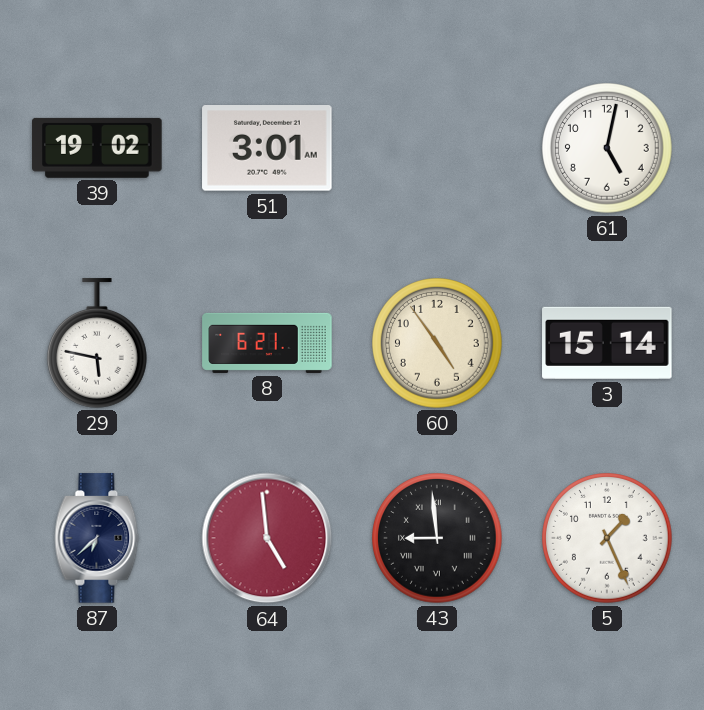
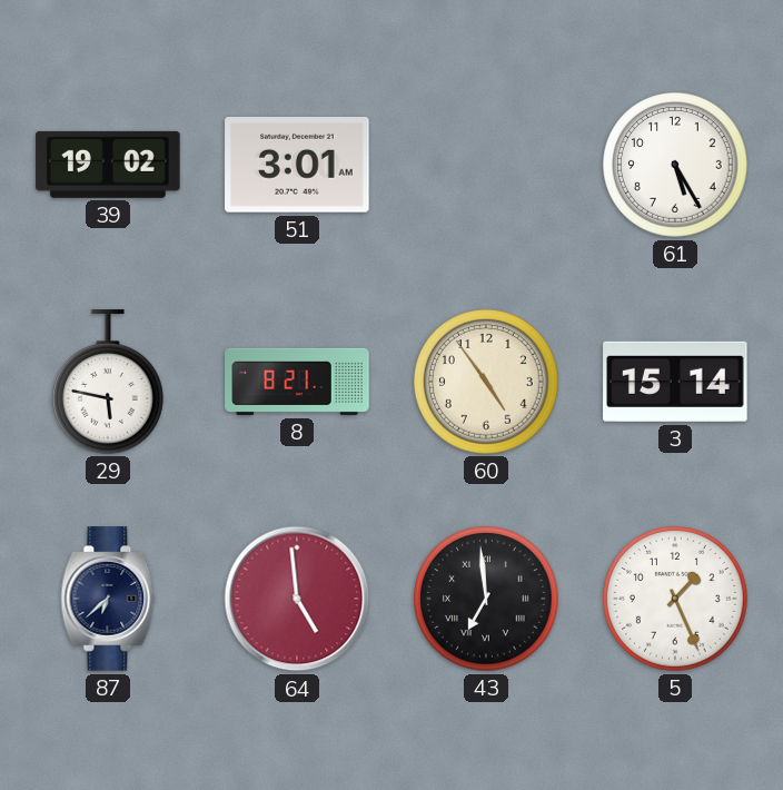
61: 5:02 -> 5:25 (676, 166)
8: 6:21 -> 8:21 (297, 382)
43: 8:59 -> 6:59 (487, 600)
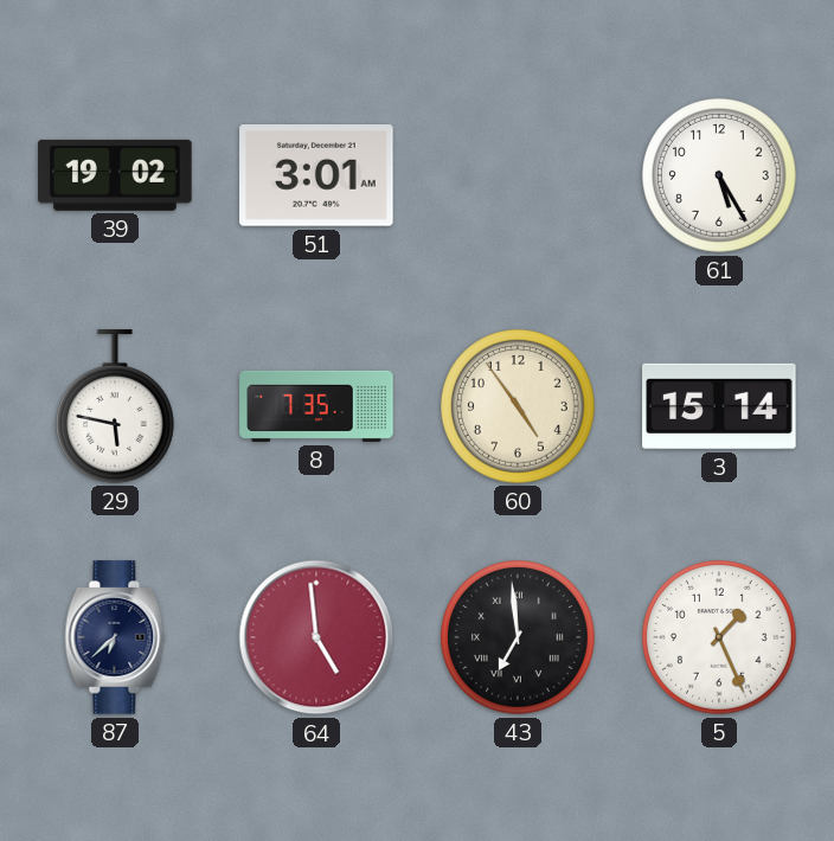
8: 8:21 -> 7:35 (316, 406)
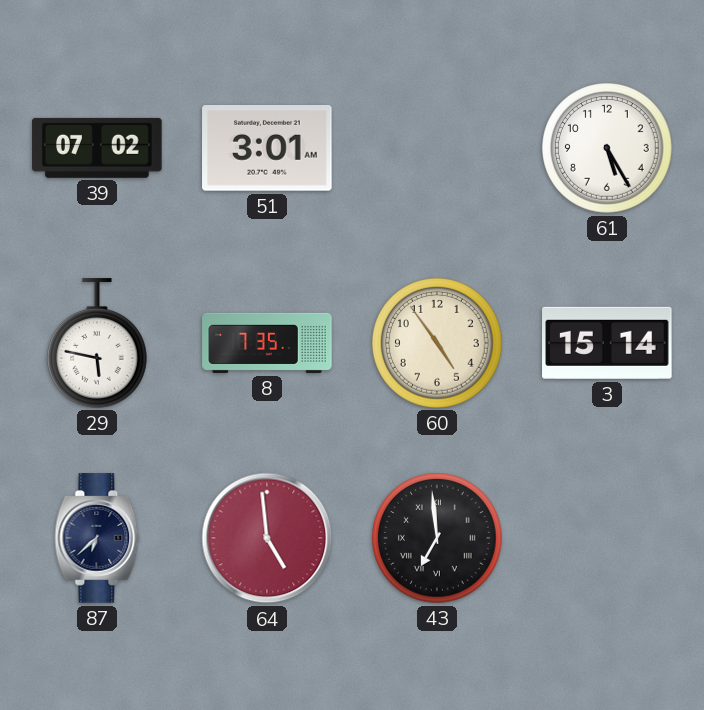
39: 19:02 -> 07:02 (97, 148)
5: 1:26 -> none (720, 638)
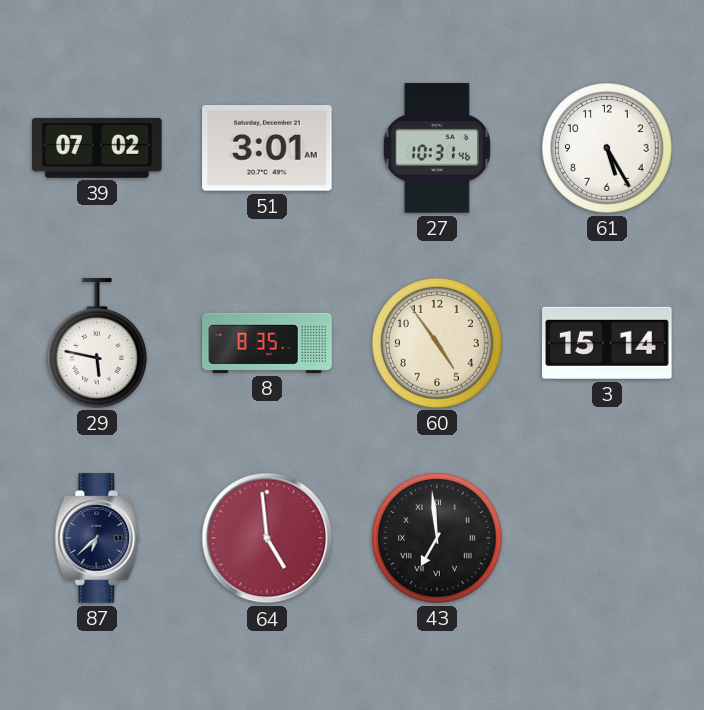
27: none -> 10:31 (436, 148)
8: 7:35 -> 8:35 (267, 343)
